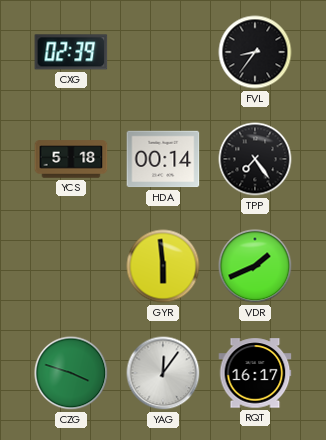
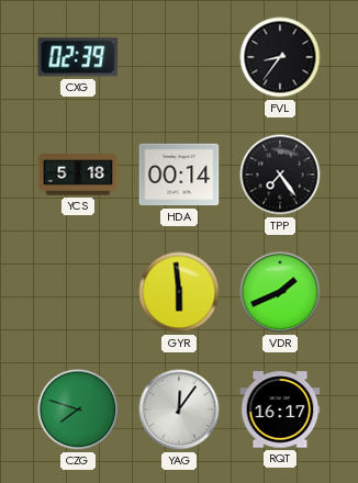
CZG: 3:48 -> 7:48 (78, 409)
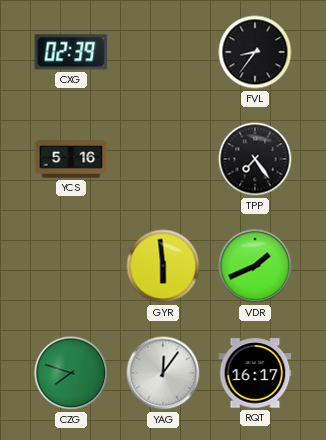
YCS: 5:18 -> 5:16 (71, 159)
HDA: 00:14 -> none (179, 175)
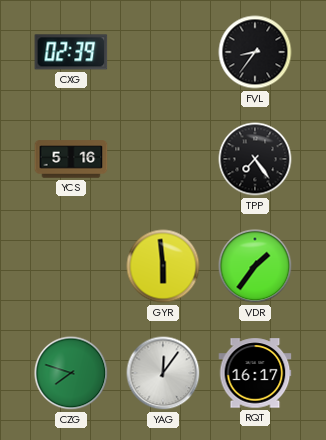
VDR: 1:41 -> 1:36 (255, 266)
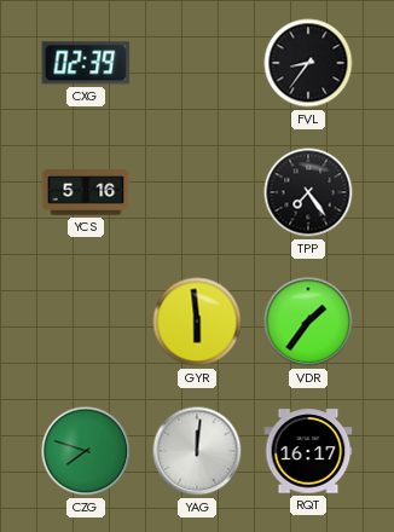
YAG: 12:06 -> 12:01 (197, 451)
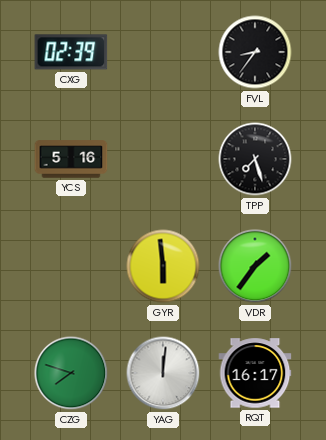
TPP: 7:24 -> 7:27 (255, 159)
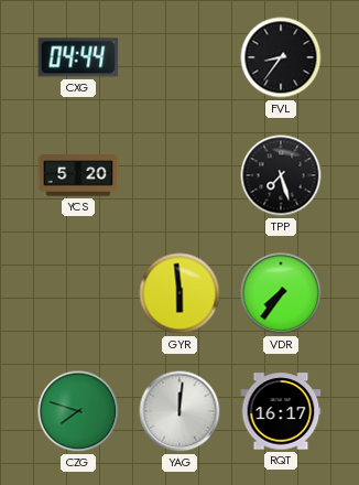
CXG: 02:39 -> 04:44 (78, 57)
YCS: 5:16 -> 5:20 (78, 175)
VDR: 1:36 -> 7:36 (281, 293)
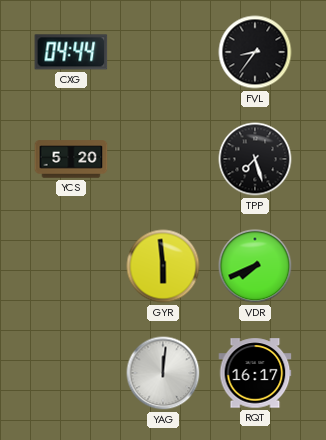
VDR: 7:36 -> 7:41 (255, 266)
CZG: 7:48 -> none (78, 411)
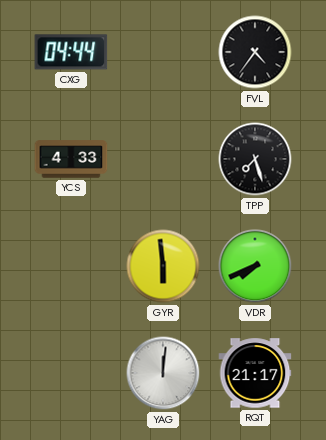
FVL: 8:36 -> 4:36 (255, 52)
YCS: 5:20 -> 4:33 (71, 159)
RQT: 16:17 -> 21:17 (255, 373)
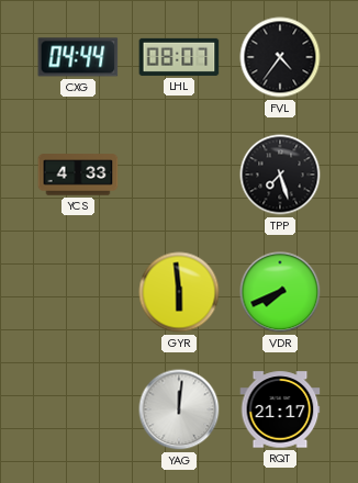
LHL: none -> 08:07 (179, 57)
